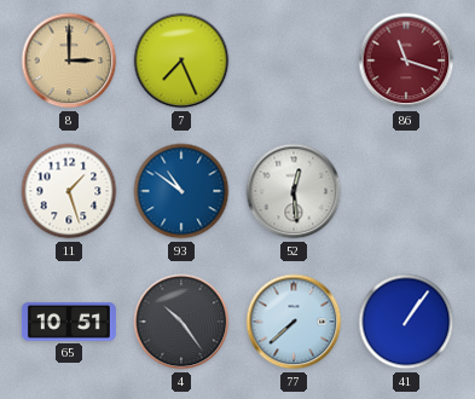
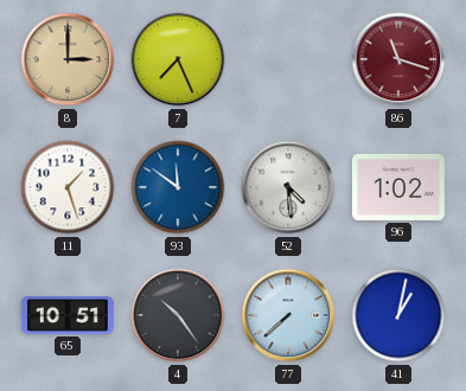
93: 10:51 -> 11:51 (178, 187)
52: 12:29 -> 4:29 (288, 187)
96: none -> 1:02 (398, 187)
41: 1:06 -> 1:02 (398, 315)
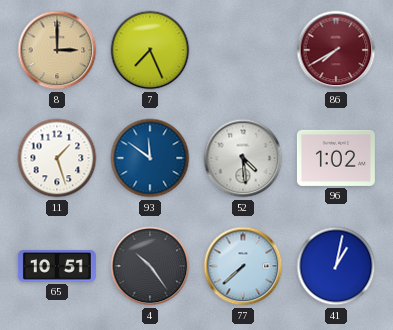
86: 11:18 -> 7:40 (336, 50)
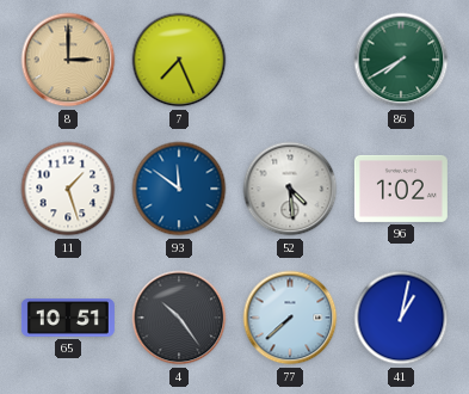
86 dial: burgundy -> green (401, 60)
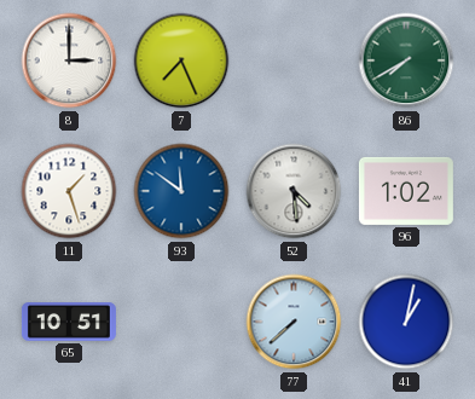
8 dial: champagne -> white (69, 60)
4: 10:24 -> none (179, 318)
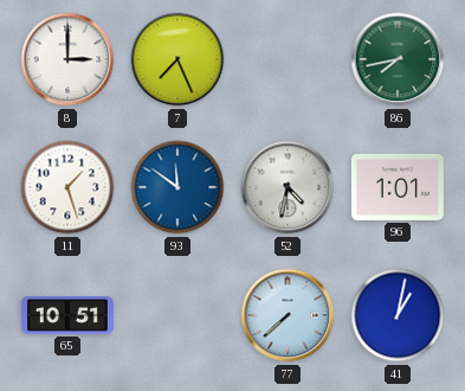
86: 7:40 -> 7:43 (398, 59)
52: 4:29 -> 4:32 (288, 187)
96: 1:02 -> 1:01 (398, 187)
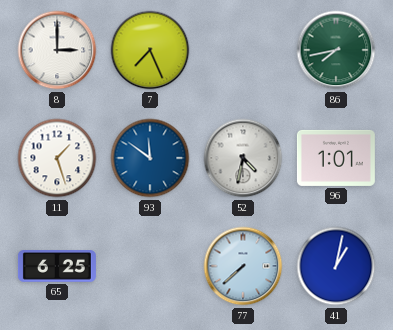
65: 10:51 -> 6:25 (57, 266)
